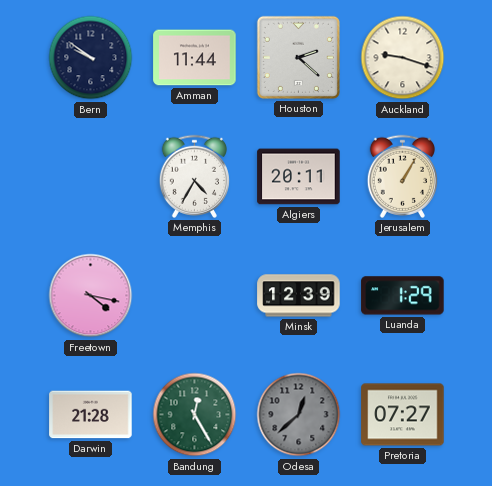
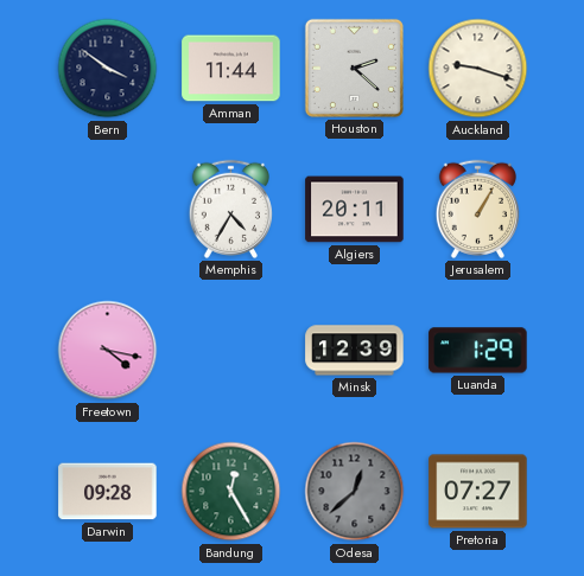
Bern: 9:51 -> 3:51 (108, 69)
Darwin: 21:28 -> 09:28 (108, 492)
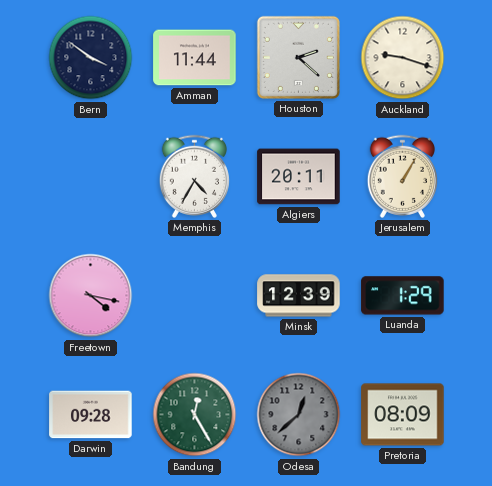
Pretoria: 07:27 -> 08:09 (403, 415)
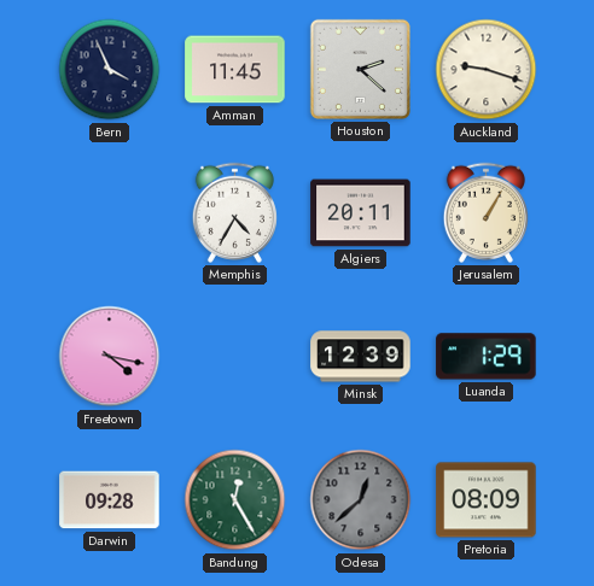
Bern: 3:51 -> 3:56 (110, 70)
Amman: 11:44 -> 11:45 (235, 70)
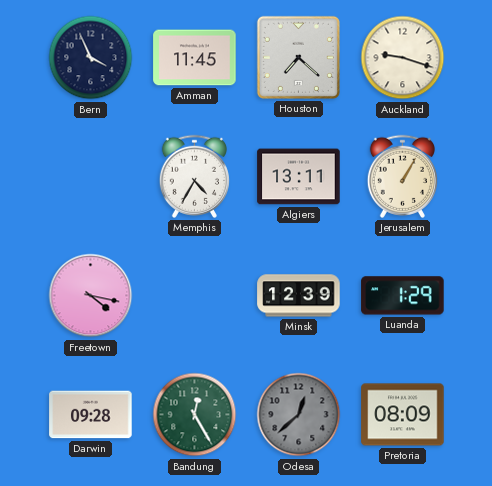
Houston: 2:22 -> 7:22 (298, 57)
Algiers: 20:11 -> 13:11 (299, 177)
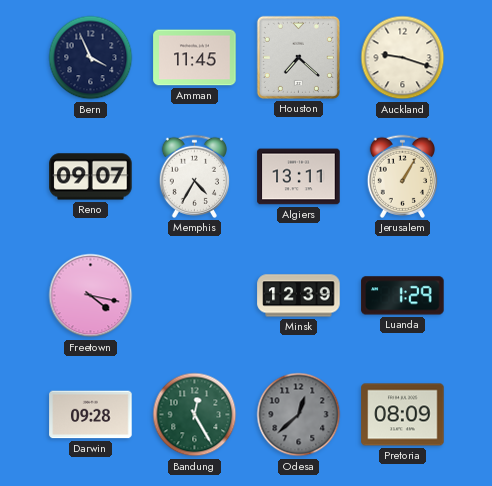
Reno: none -> 09:07 (91, 177)
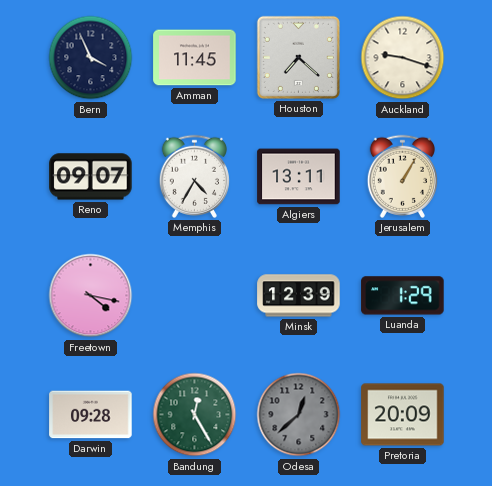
Pretoria: 08:09 -> 20:09 (403, 415)
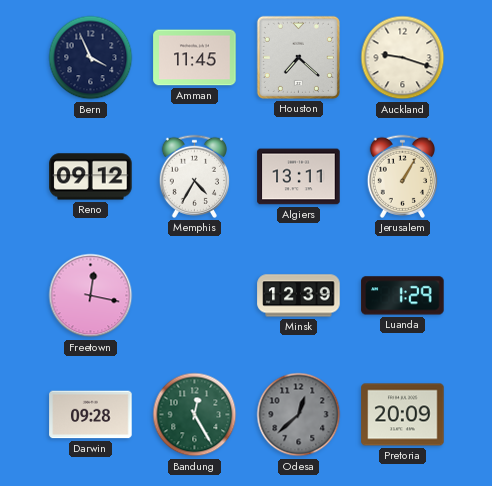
Reno: 09:07 -> 09:12 (91, 177)
Freetown: 4:17 -> 12:17 (91, 296)
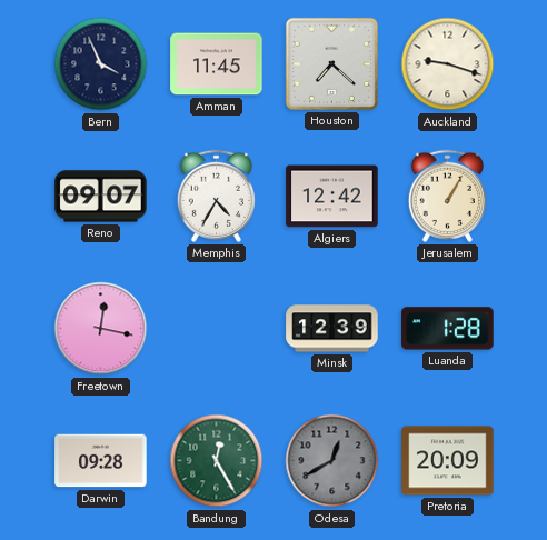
Reno: 09:12 -> 09:07 (101, 197)
Algiers: 13:11 -> 12:42 (332, 197)
Luanda: 1:29 -> 1:28 (448, 329)
Odesa: 12:38 -> 12:40 (332, 461)
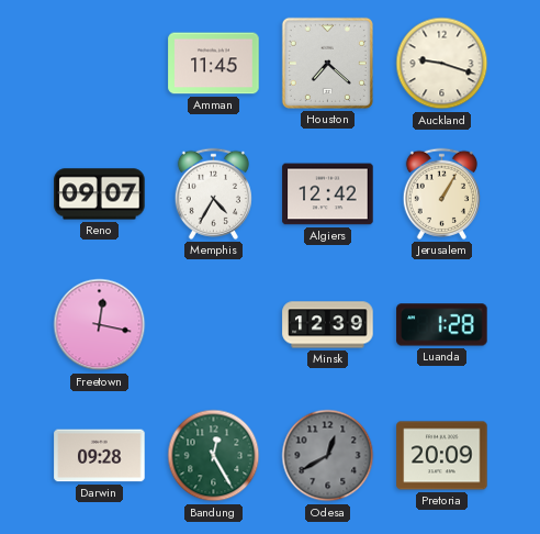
Bern: 3:56 -> none (101, 64)
